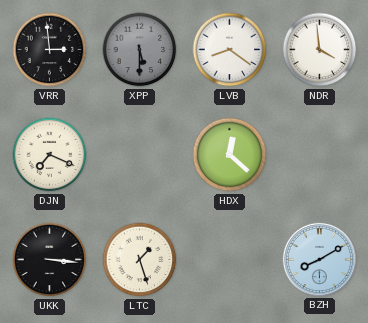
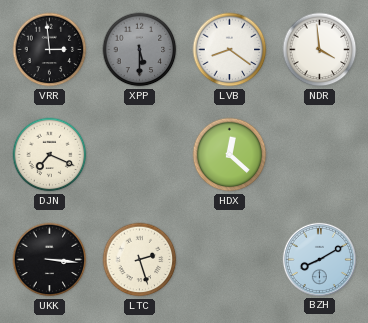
LTC: 1:27 -> 2:27 (140, 260)
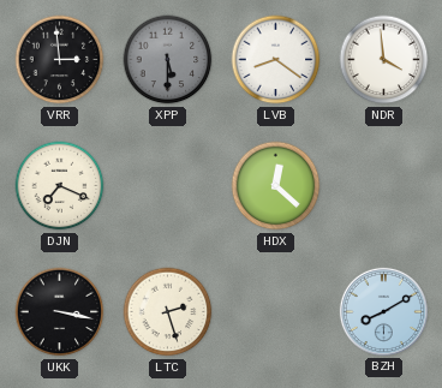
UKK: 3:16 -> 3:17 (60, 312)
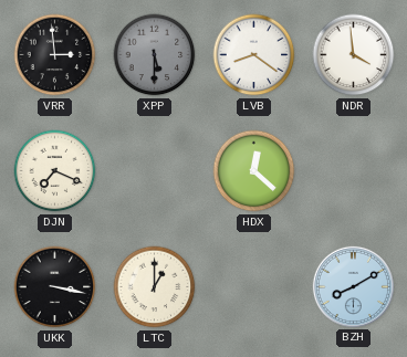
LTC: 2:27 -> 1:00 (155, 287)
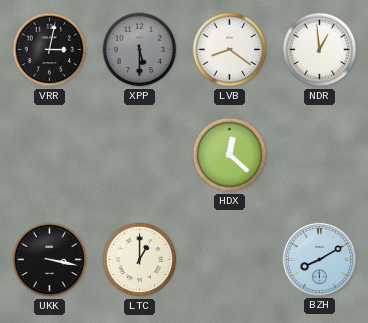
VRR: 2:59 -> 3:02 (50, 50)
NDR: 3:59 -> 12:59 (320, 50)
DJN: 7:19 -> none (55, 171)
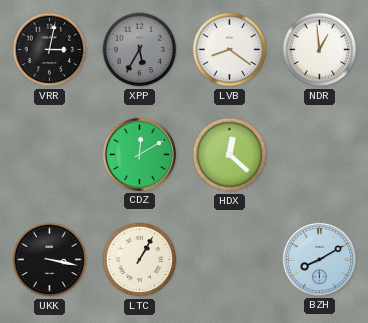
XPP: 5:30 -> 5:35 (140, 50)
CDZ: none -> 12:10 (139, 154)
LTC: 1:00 -> 1:05 (140, 260)
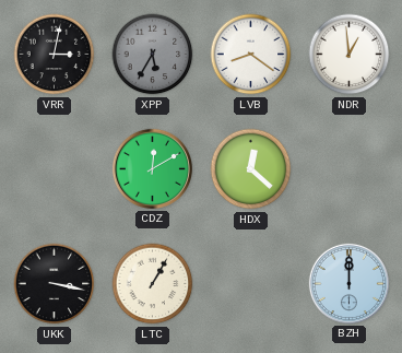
BZH: 8:10 -> 12:00 (348, 283)
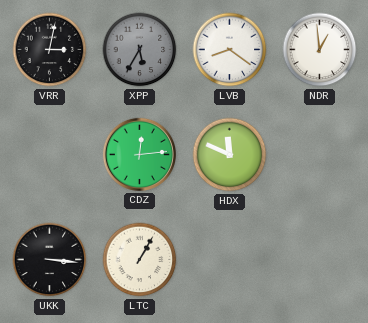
CDZ: 12:10 -> 12:14 (139, 154)
HDX: 12:22 -> 11:49 (230, 155)
UKK: 3:17 -> 3:16 (50, 260)
BZH: 12:00 -> none (348, 283)
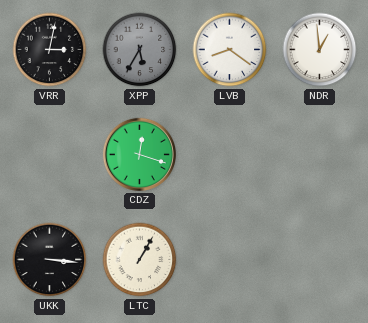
CDZ: 12:14 -> 12:18 (139, 154)
HDX: 11:49 -> none (230, 155)
